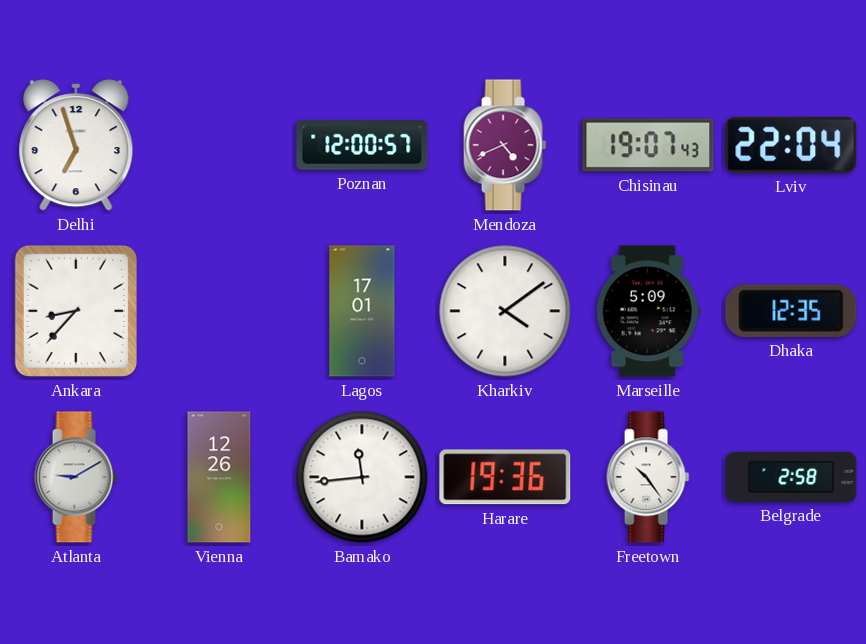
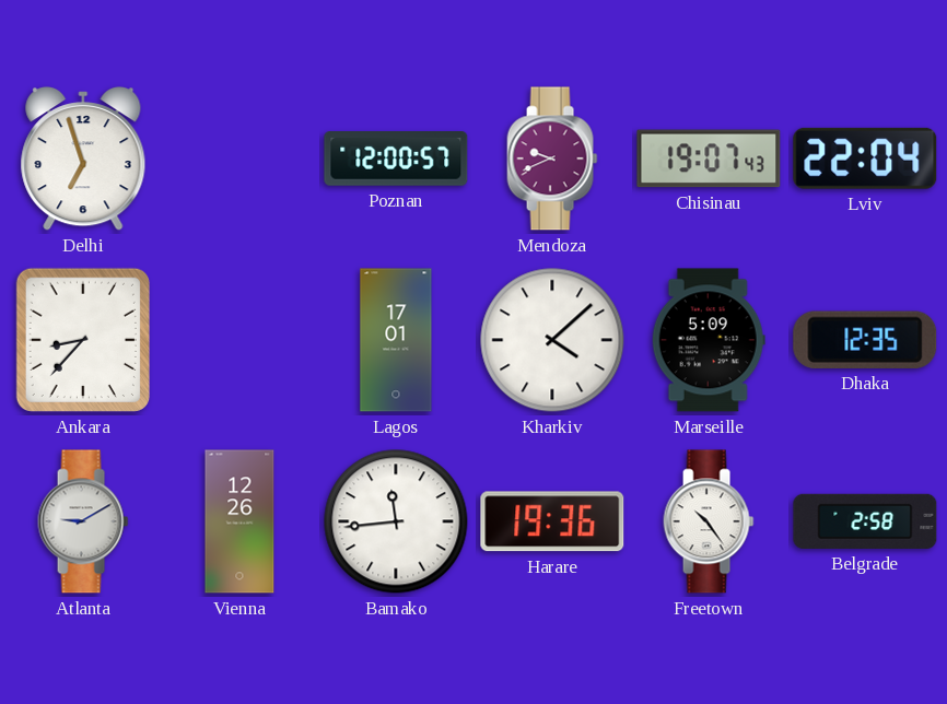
Mendoza: 4:41 -> 9:41 (552, 159)
Kharkiv: 4:09 -> 4:08 (552, 340)
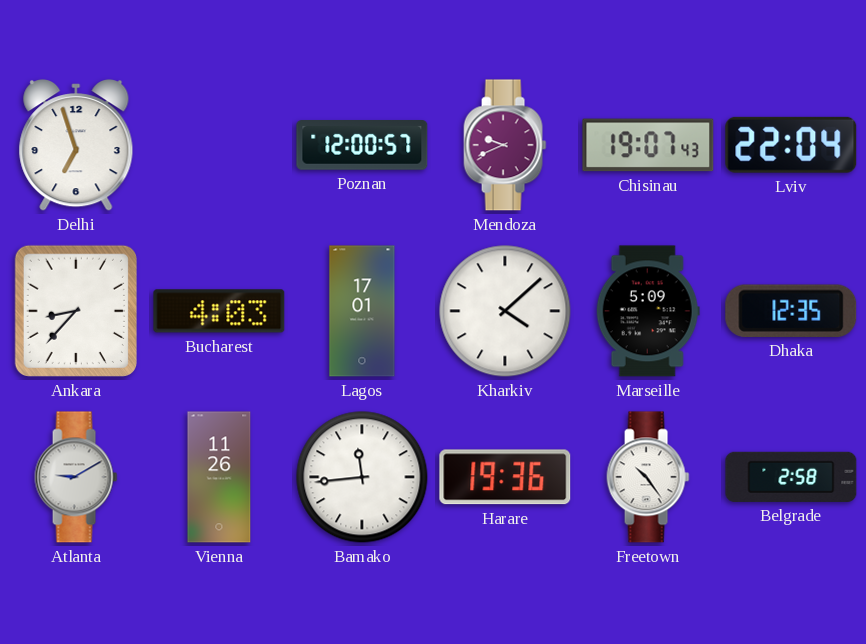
Bucharest: none -> 4:03 (219, 311)
Vienna: 12:26 -> 11:26 (219, 477)
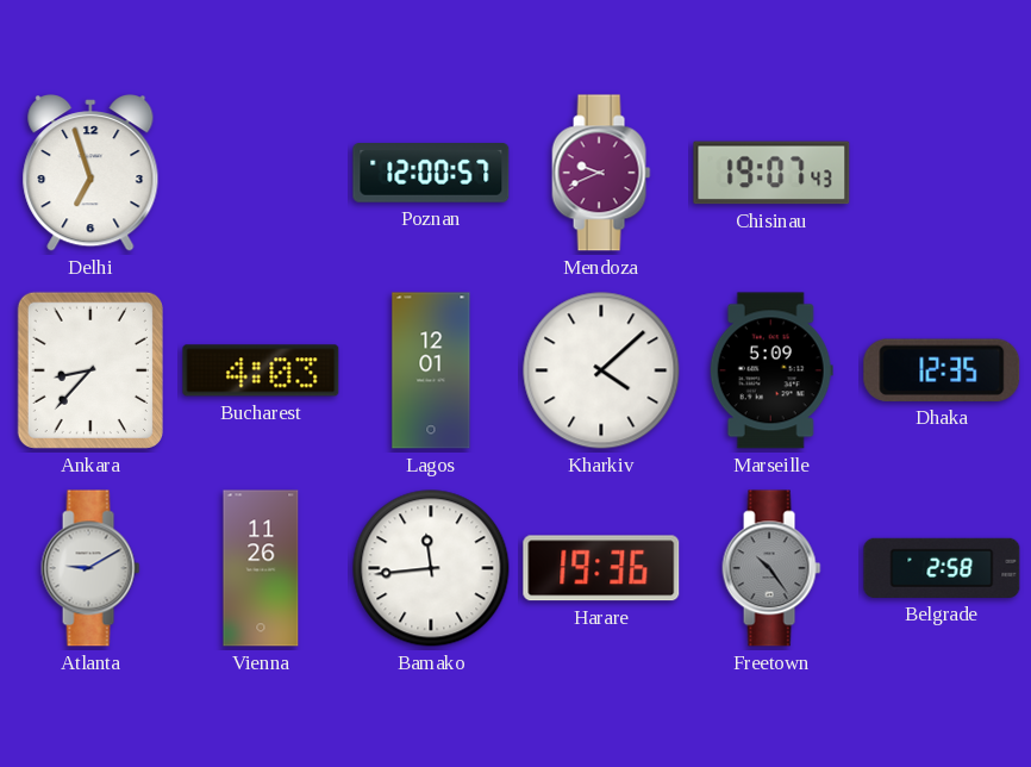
Lviv: 22:04 -> none (791, 145)
Lagos: 17:01 -> 12:01 (431, 370)
Freetown dial: white -> grey (771, 568)
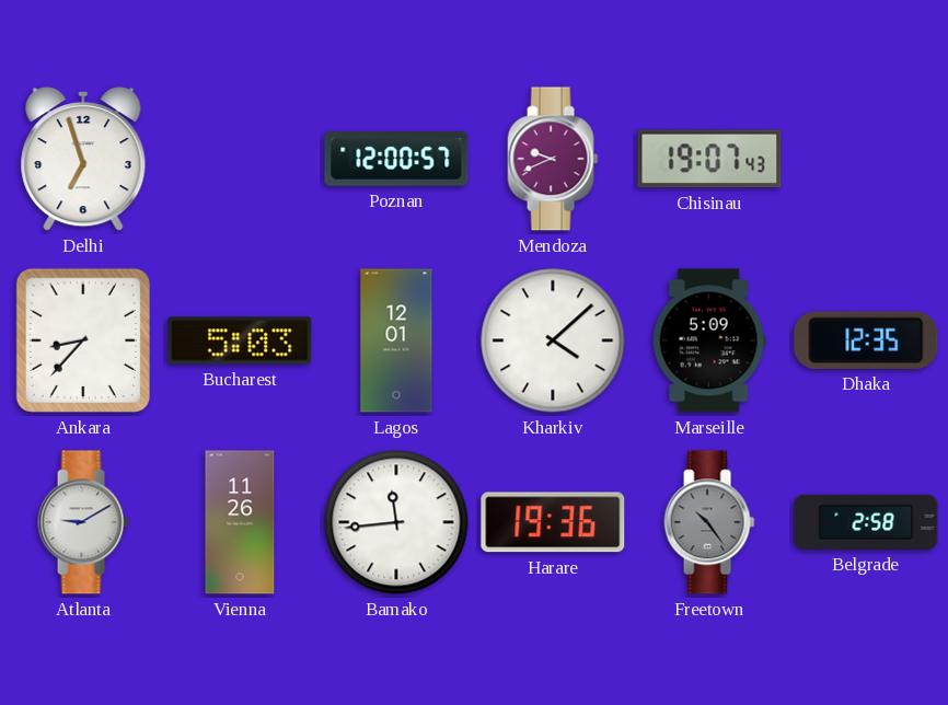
Bucharest: 4:03 -> 5:03 (240, 340)
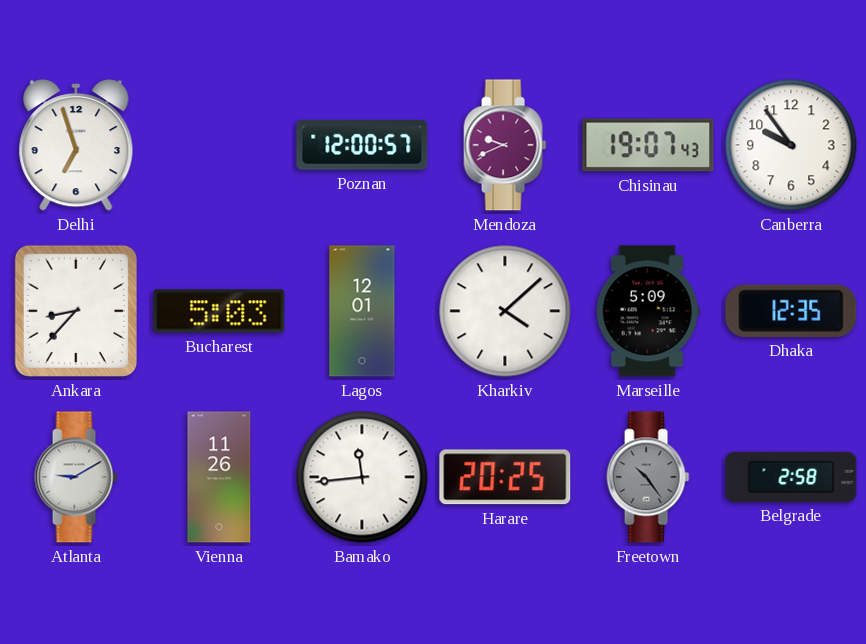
Canberra: none -> 9:54 (791, 145)
Harare: 19:36 -> 20:25 (505, 477)
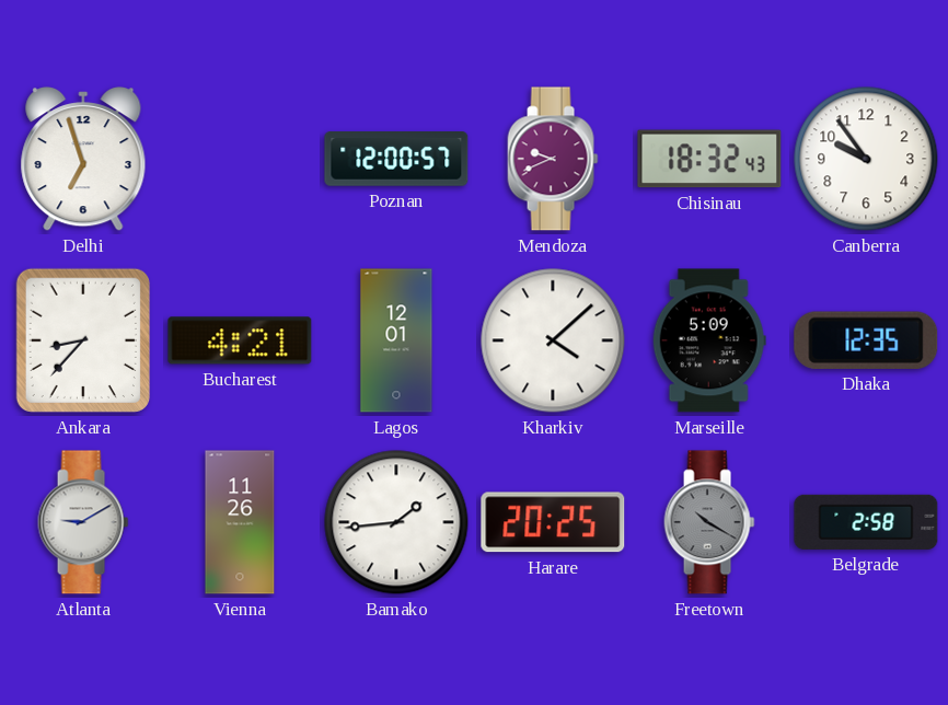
Chisinau: 19:07 -> 18:32 (709, 159)
Bucharest: 5:03 -> 4:21 (240, 340)
Bamako: 11:44 -> 1:44 (396, 522)
Freetown: 10:24 -> 10:20 (709, 522)
